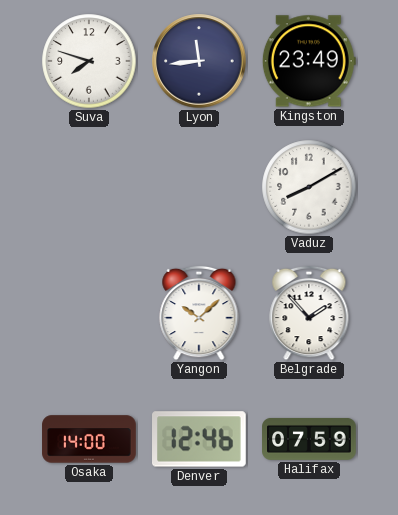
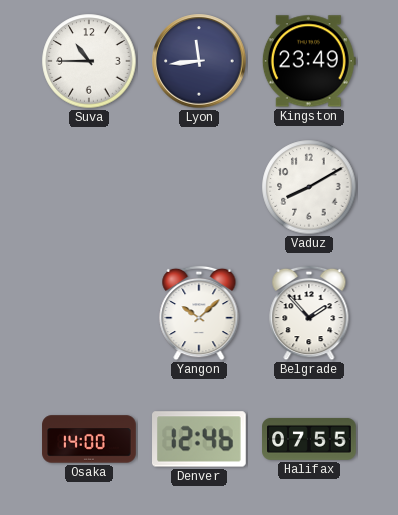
Suva: 7:48 -> 10:45 (89, 61)
Halifax: 07:59 -> 07:55 (309, 439)
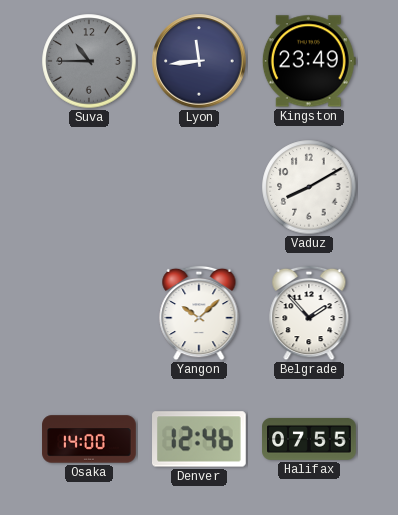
Suva dial: white -> grey (89, 61)
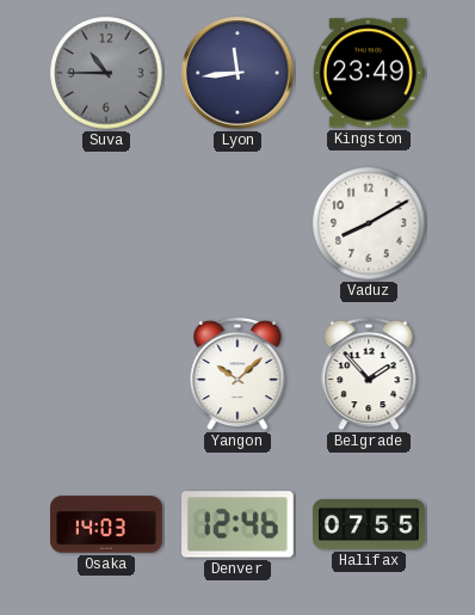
Osaka: 14:00 -> 14:03 (106, 524)
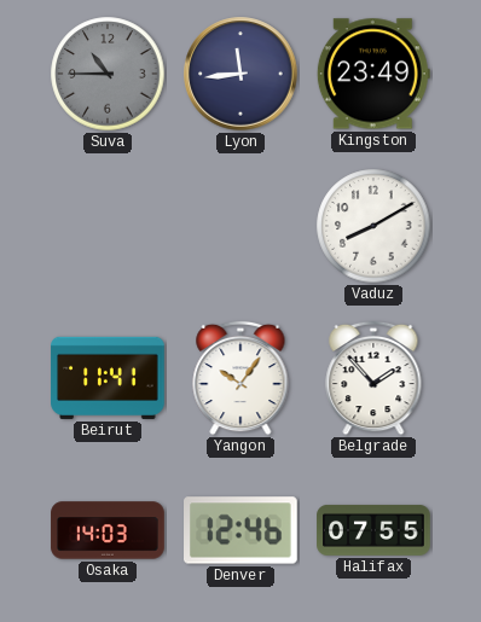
Beirut: none -> 11:41 (108, 378)
Yangon: 10:08 -> 10:06 (240, 378)
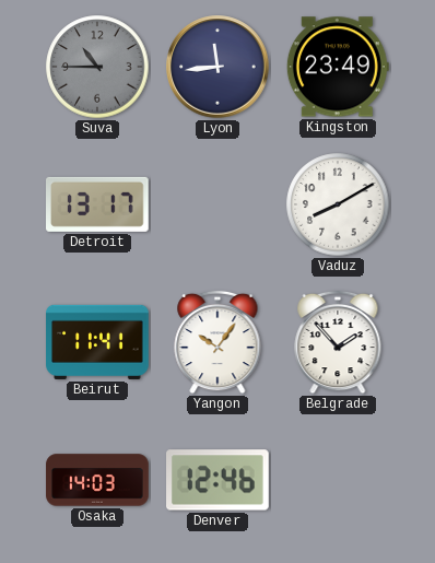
Detroit: none -> 13:17 (98, 204)
Halifax: 07:55 -> none (373, 530)
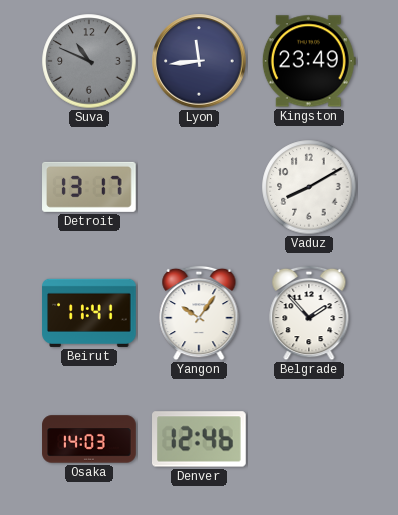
Suva: 10:45 -> 10:49 (89, 61)
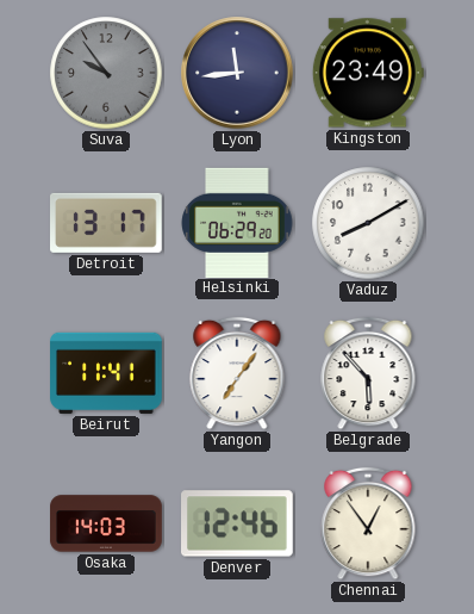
Suva: 10:49 -> 9:54 (106, 73)
Helsinki: none -> 06:29 (237, 222)
Yangon: 10:06 -> 7:06 (237, 373)
Belgrade: 1:53 -> 5:53 (368, 373)
Chennai: none -> 12:54 (368, 523)
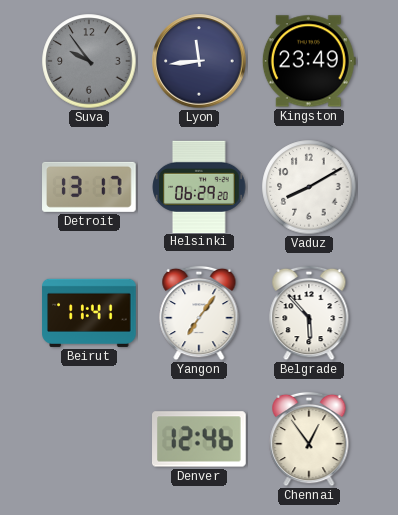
Osaka: 14:03 -> none (106, 523)
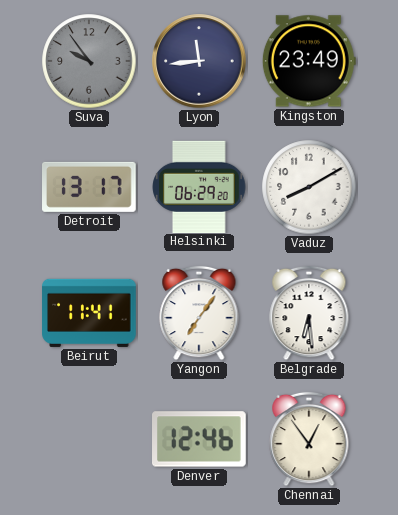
Belgrade: 5:53 -> 6:29 (309, 313)
